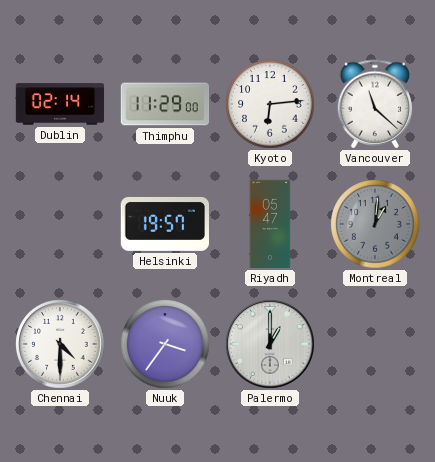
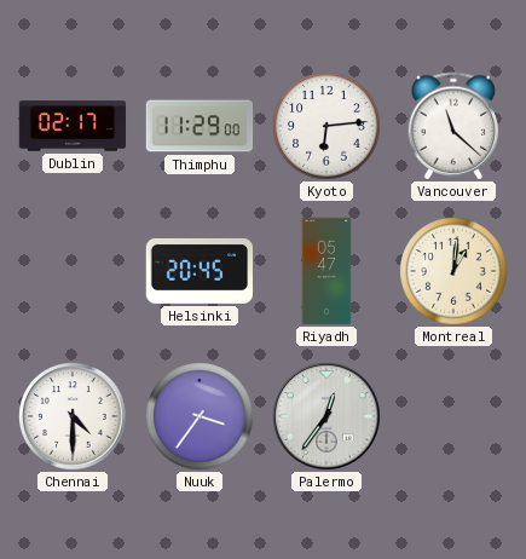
Dublin: 02:14 -> 02:17 (73, 126)
Helsinki: 19:57 -> 20:45 (200, 271)
Montreal dial: grey -> cream (453, 271)
Palermo: 1:00 -> 12:36 (326, 416)
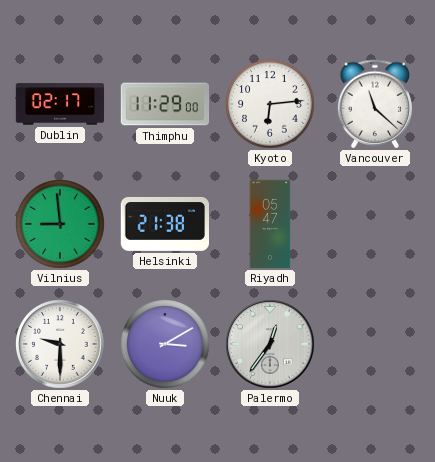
Vilnius: none -> 8:59 (60, 224)
Helsinki: 20:45 -> 21:38 (165, 224)
Montreal: 1:01 -> none (453, 271)
Chennai: 4:30 -> 9:30 (60, 344)
Nuuk: 3:36 -> 3:10 (165, 344)
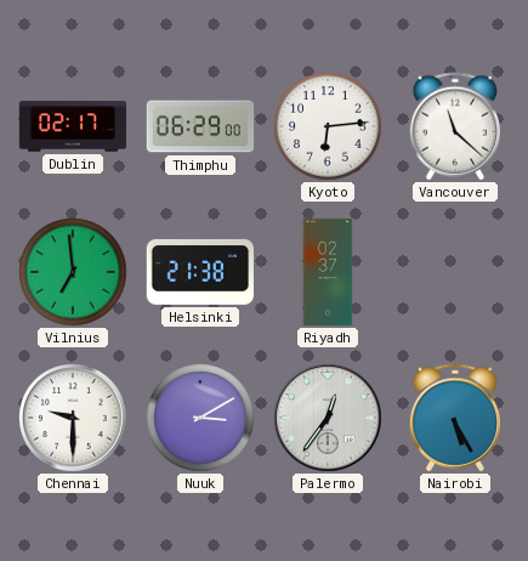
Thimphu: 11:29 -> 06:29 (200, 126)
Vilnius: 8:59 -> 6:59 (73, 272)
Riyadh: 05:47 -> 02:37 (328, 272)
Nairobi: none -> 5:25 (455, 418)
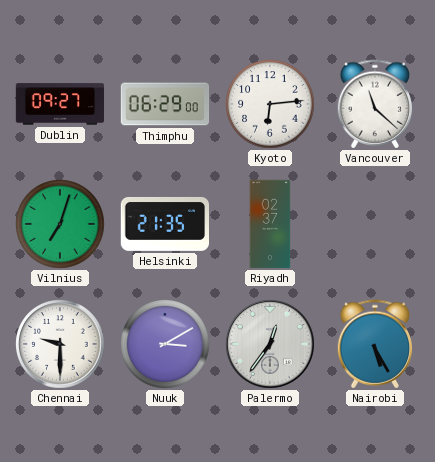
Dublin: 02:17 -> 09:27 (60, 104)
Vilnius: 6:59 -> 7:03 (60, 224)
Helsinki: 21:38 -> 21:35 (165, 224)
